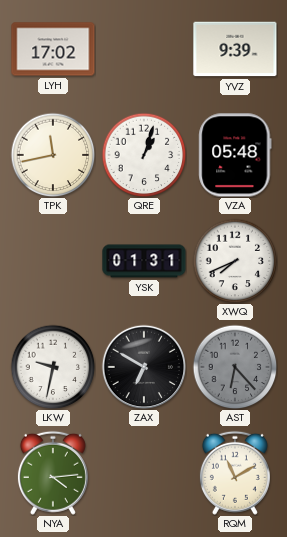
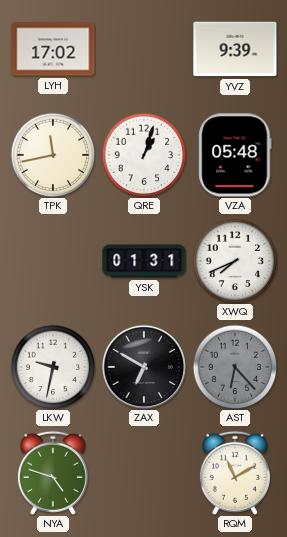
NYA: 4:14 -> 4:48 (53, 473)
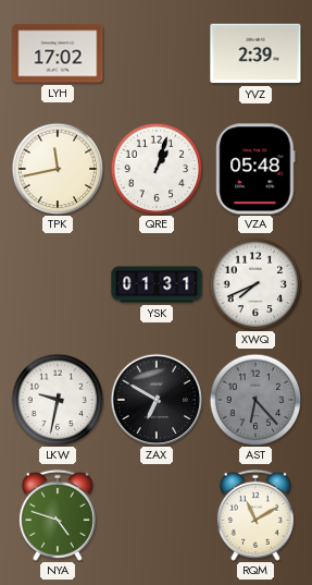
YVZ: 9:39 -> 2:39 (255, 53)
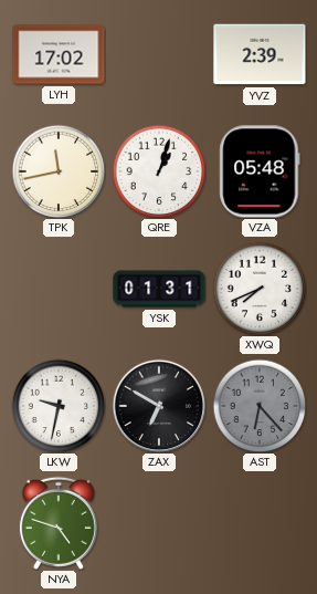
RQM: 11:10 -> none (255, 515)
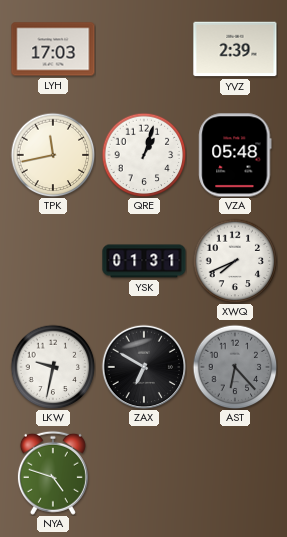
LYH: 17:02 -> 17:03 (53, 49)
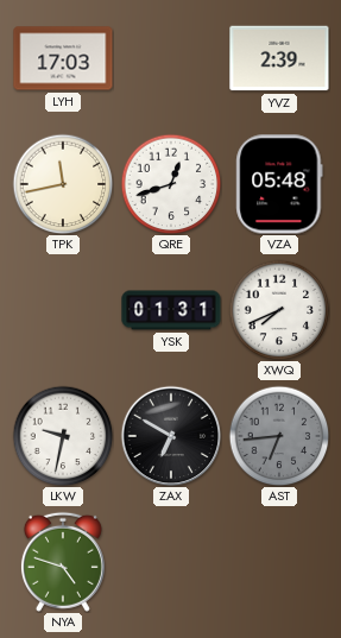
QRE: 1:03 -> 12:42 (171, 184)
AST: 6:23 -> 6:44 (279, 436)
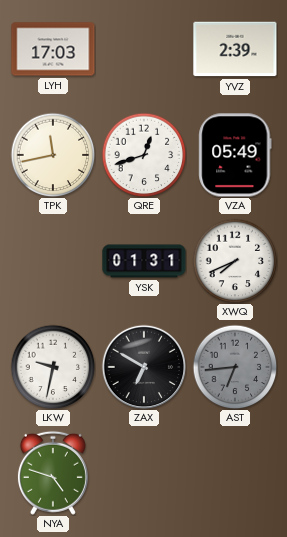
VZA: 05:48 -> 05:49 (235, 155)
